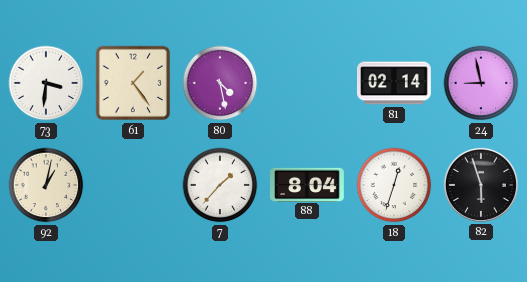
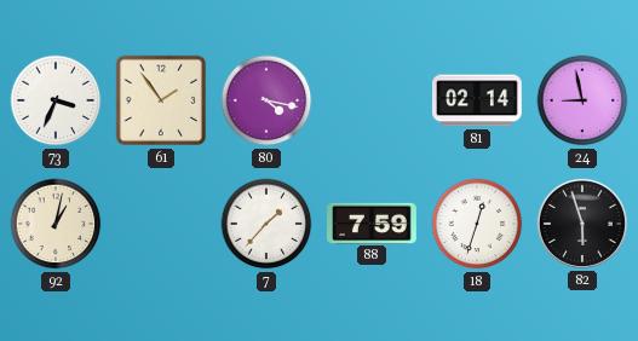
73: 3:31 -> 3:34 (56, 100)
61: 1:24 -> 1:54 (161, 100)
80: 4:28 -> 4:17 (266, 100)
88: 8:04 -> 7:59 (373, 222)
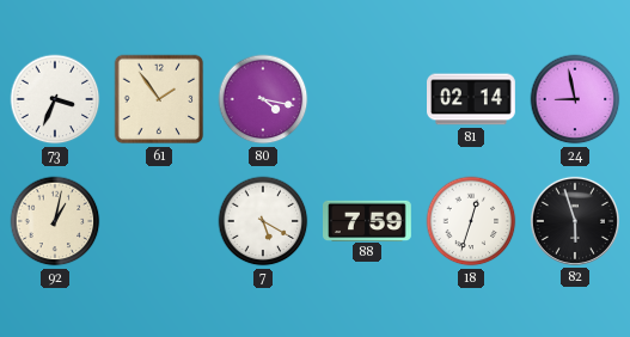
7: 1:37 -> 5:20 (263, 221)
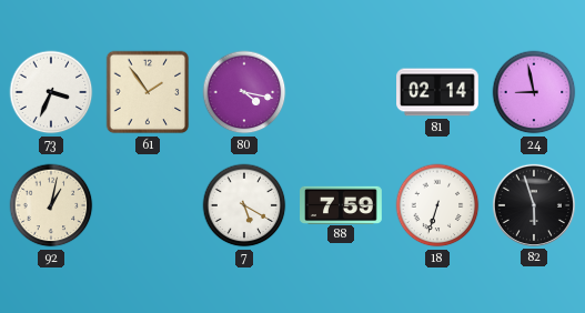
18: 12:33 -> 6:33 (437, 205)
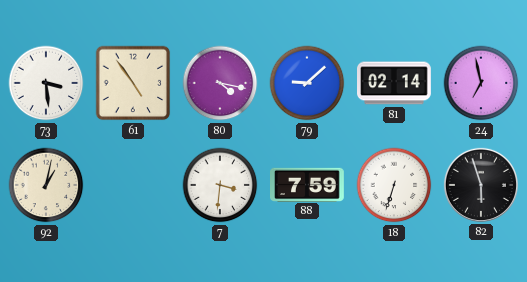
73: 3:34 -> 3:29 (46, 83)
61: 1:54 -> 4:54 (133, 83)
79: none -> 9:08 (307, 83)
24: 8:58 -> 6:58 (481, 83)
7: 5:20 -> 3:31 (220, 185)
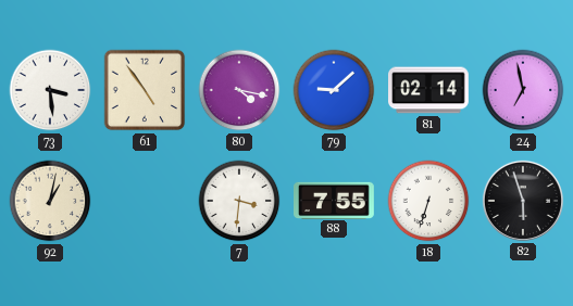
88: 7:59 -> 7:55 (335, 200)
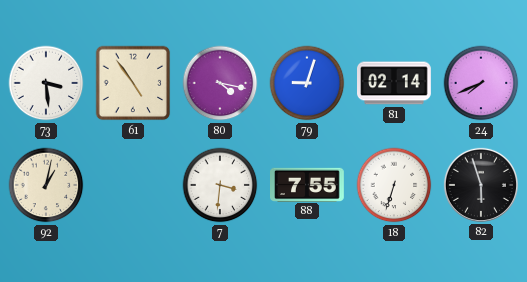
79: 9:08 -> 9:03 (307, 83)
24: 6:58 -> 7:41 (481, 83)
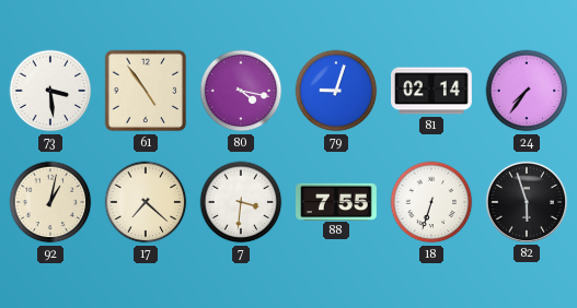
24: 7:41 -> 7:36 (527, 91)
17: none -> 7:22 (146, 202)
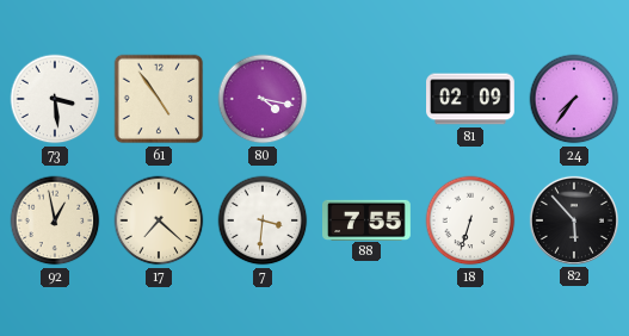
79: 9:03 -> none (336, 91)
81: 02:14 -> 02:09 (471, 99)
92: 1:02 -> 12:58 (55, 220)
82: 5:57 -> 5:53 (574, 220)
